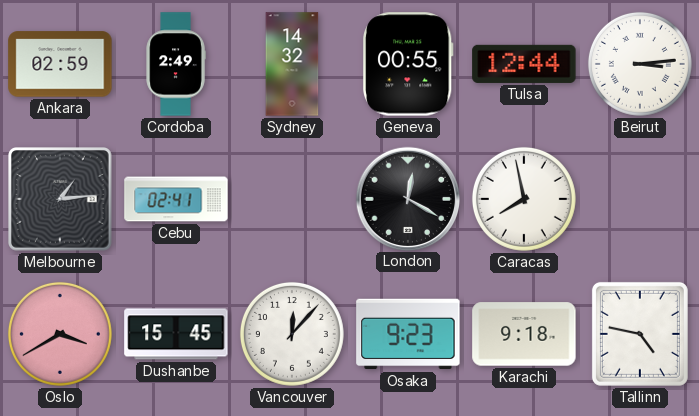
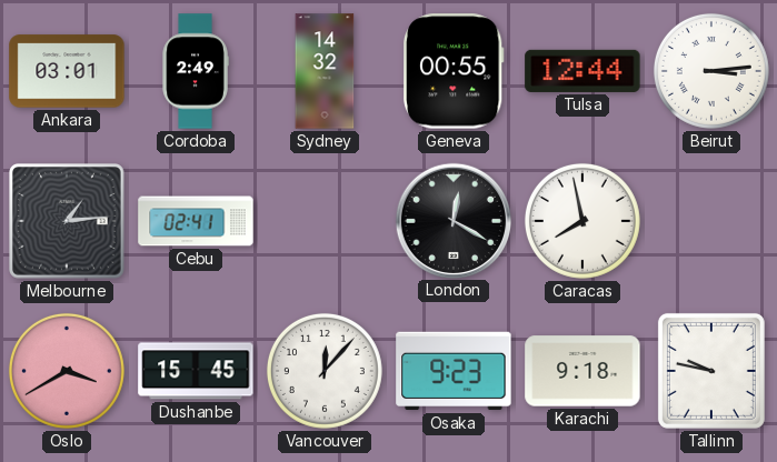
Ankara: 02:59 -> 03:01 (67, 71)
Tallinn: 4:47 -> 9:47 (711, 371)
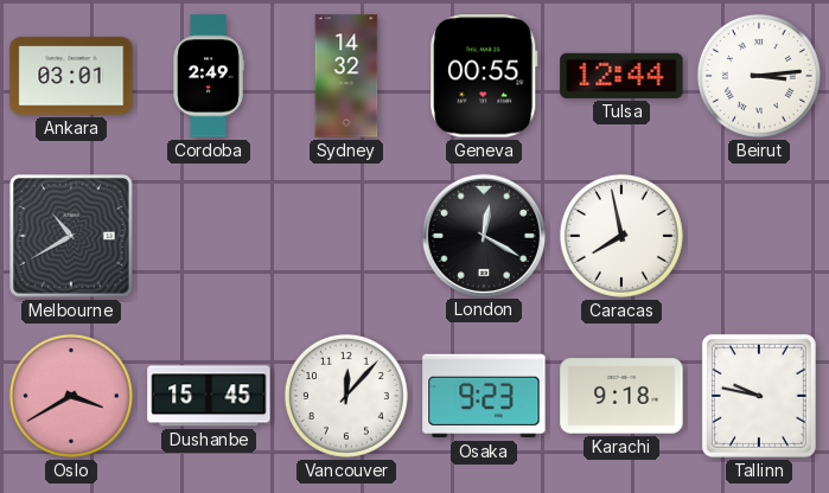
Melbourne: 1:14 -> 10:40 (72, 237)
Cebu: 02:41 -> none (196, 221)
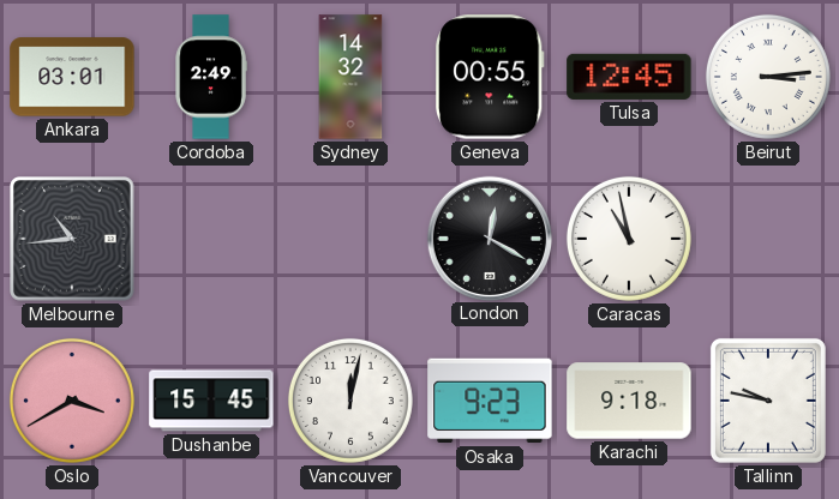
Tulsa: 12:44 -> 12:45 (629, 77)
Melbourne: 10:40 -> 10:44 (73, 240)
Caracas: 7:58 -> 10:58 (629, 239)
Vancouver: 12:07 -> 12:02 (350, 401)
